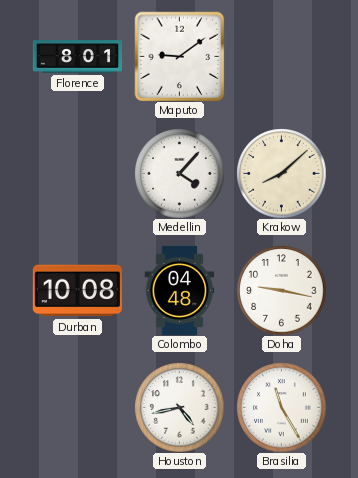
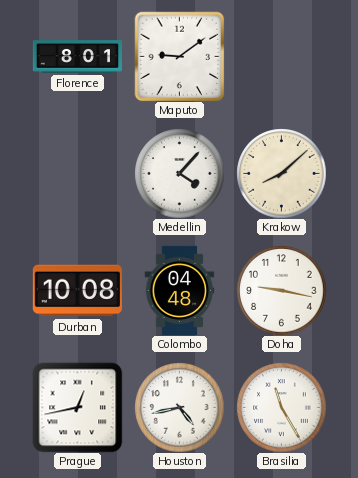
Prague: none -> 12:43 (77, 407)
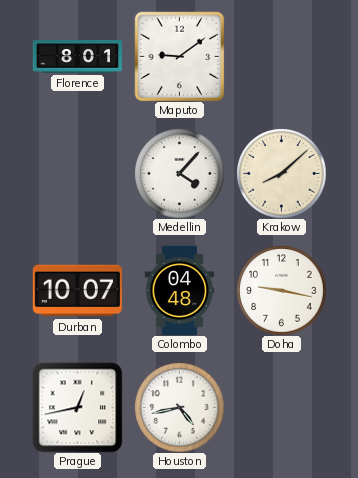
Durban: 10:08 -> 10:07 (77, 291)
Brasilia: 11:25 -> none (281, 407)
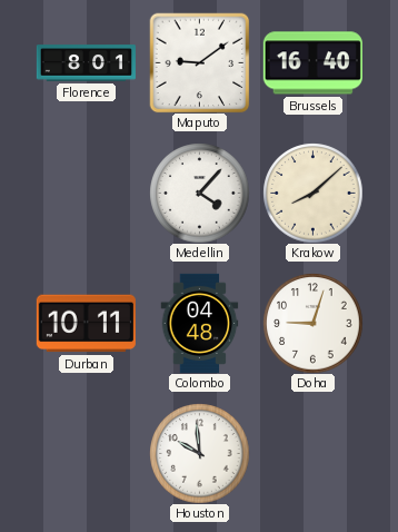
Brussels: none -> 16:40 (312, 63)
Durban: 10:07 -> 10:11 (86, 324)
Doha: 9:17 -> 9:03 (312, 323)
Prague: 12:43 -> none (77, 407)
Houston: 4:43 -> 9:59 (199, 453)
